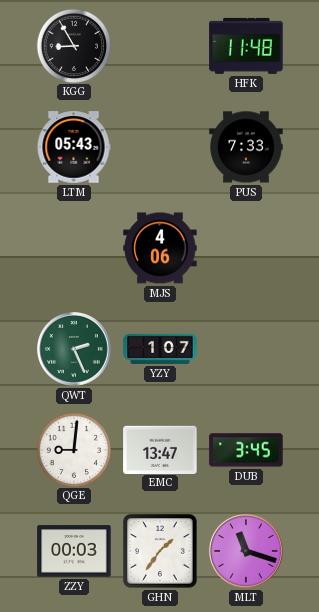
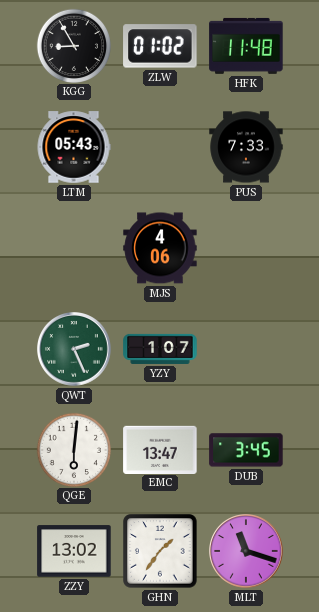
ZLW: none -> 01:02 (160, 46)
QGE: 9:01 -> 6:01 (73, 449)
ZZY: 00:03 -> 13:02 (74, 551)
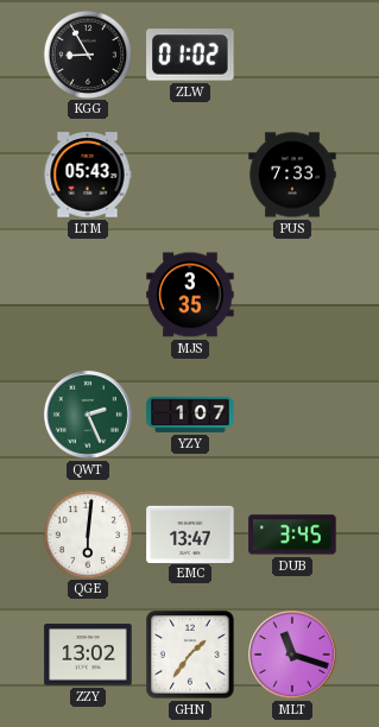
HFK: 11:48 -> none (246, 46)
MJS: 4:06 -> 3:35 (190, 295)
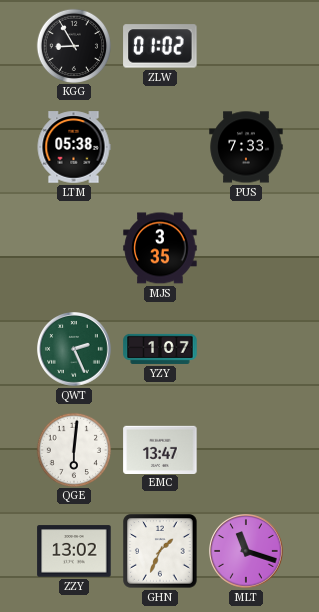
LTM: 05:43 -> 05:38 (74, 147)
DUB: 3:45 -> none (292, 535)
GHN: 1:36 -> 1:34 (160, 551)
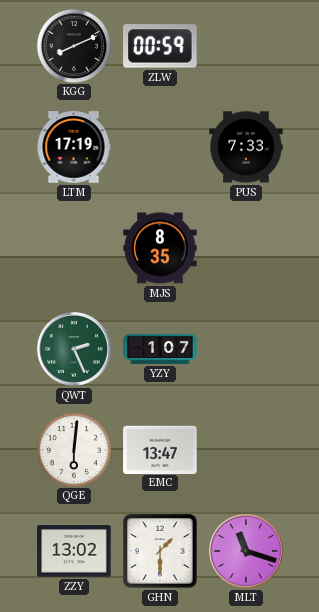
KGG: 8:55 -> 8:11 (73, 45)
ZLW: 01:02 -> 00:59 (160, 46)
LTM: 05:38 -> 17:19 (74, 147)
MJS: 3:35 -> 8:35 (160, 248)
GHN: 1:34 -> 1:30 (160, 551)
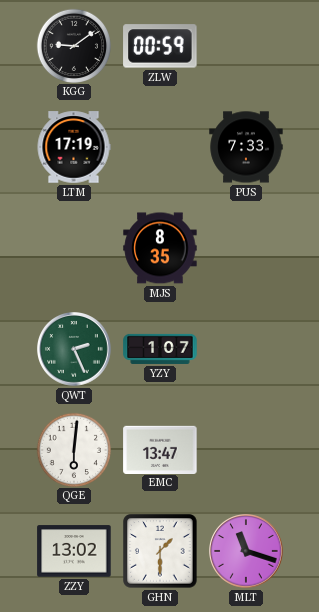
KGG: 8:11 -> 9:09 (73, 45)
